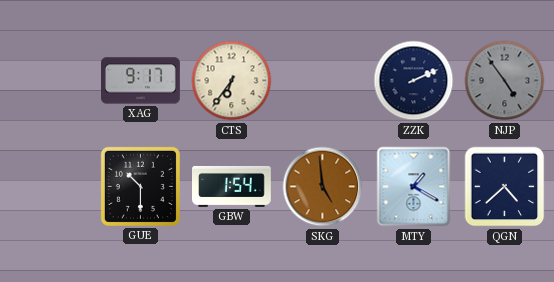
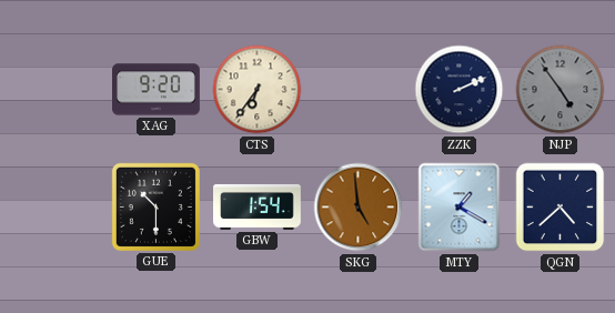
XAG: 9:17 -> 9:20 (157, 90)
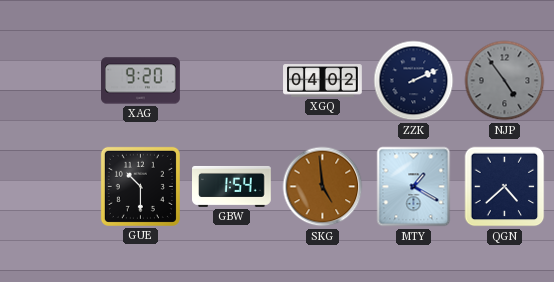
CTS: 6:36 -> none (258, 90)
XGQ: none -> 04:02 (323, 81)
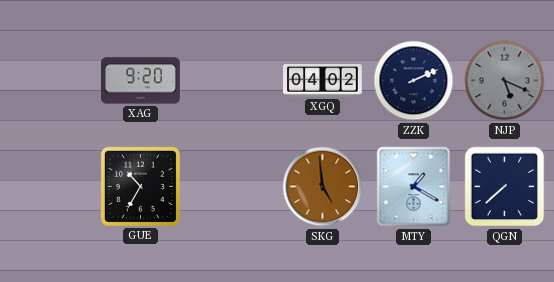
NJP: 4:54 -> 5:19 (505, 81)
GUE: 10:30 -> 10:35 (140, 186)
GBW: 1:54 -> none (232, 186)
QGN: 4:38 -> 7:38 (505, 187)
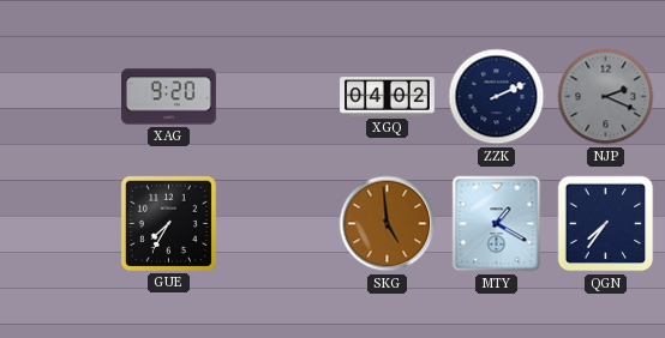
NJP: 5:19 -> 2:19 (606, 97)
GUE: 10:35 -> 7:35 (168, 223)
QGN: 7:38 -> 7:36 (606, 224)
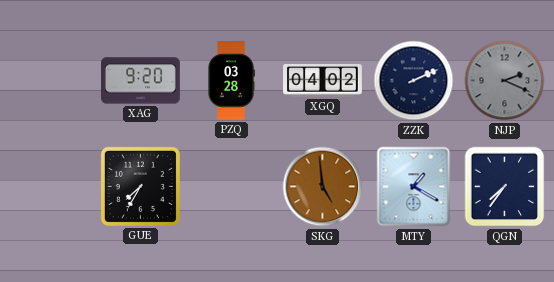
PZQ: none -> 03:28 (231, 81)
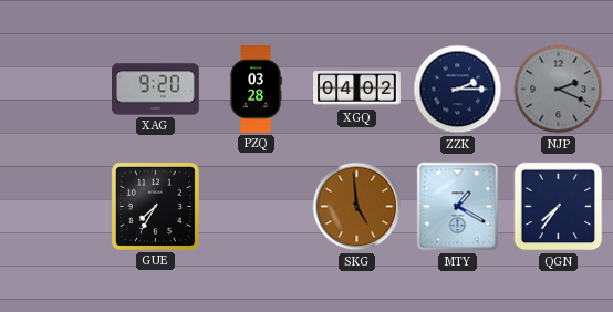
ZZK: 2:11 -> 2:15 (458, 90)
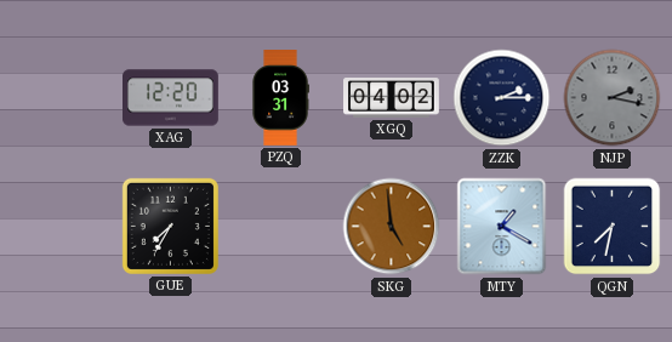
XAG: 9:20 -> 12:20 (171, 98)
PZQ: 03:28 -> 03:31 (280, 98)
NJP: 2:19 -> 2:17 (613, 98)
QGN: 7:36 -> 7:32 (613, 227)
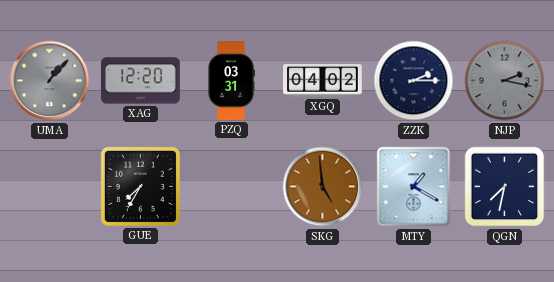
UMA: none -> 1:07 (50, 81)
